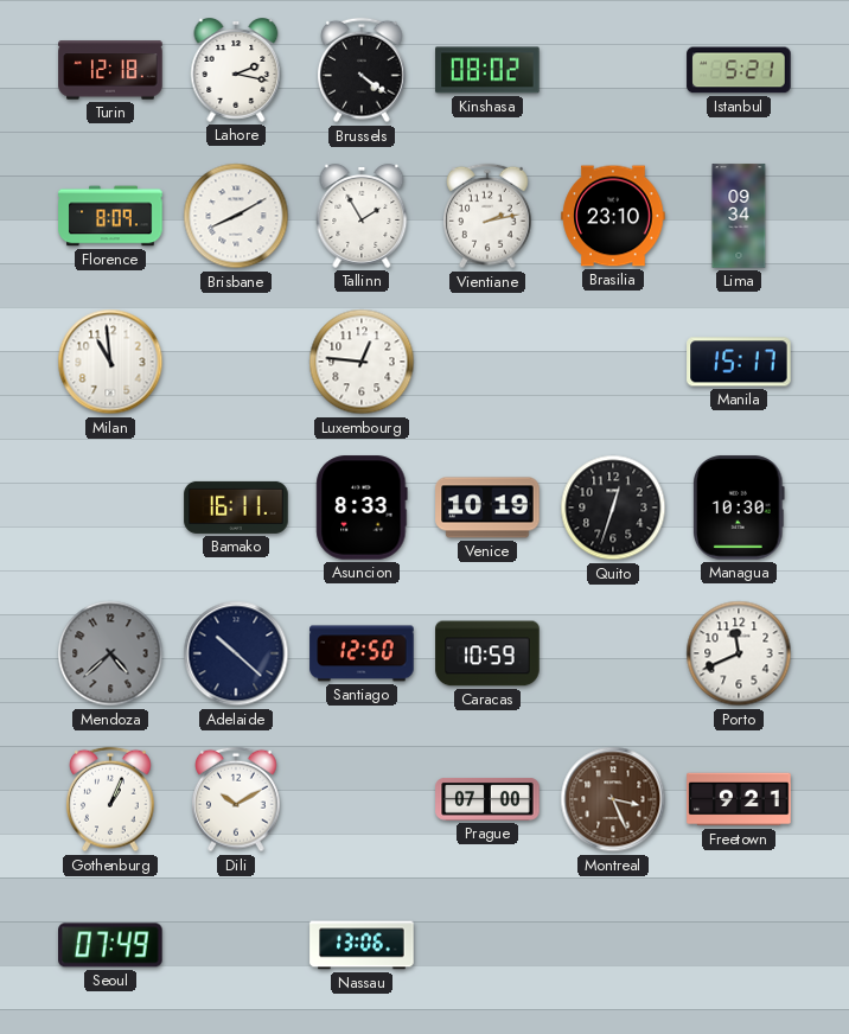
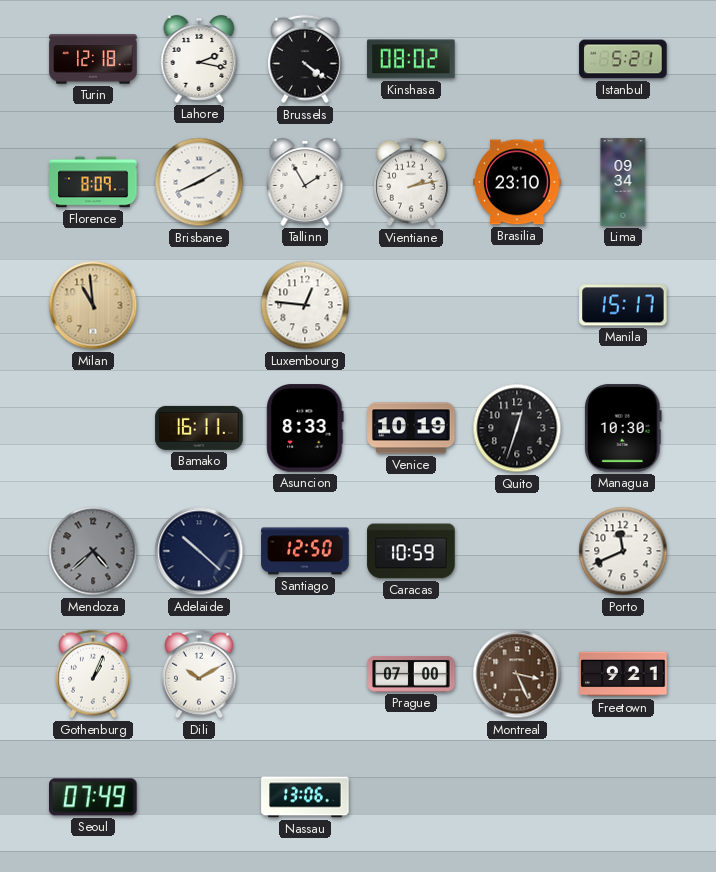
Milan dial: white -> champagne (93, 305)
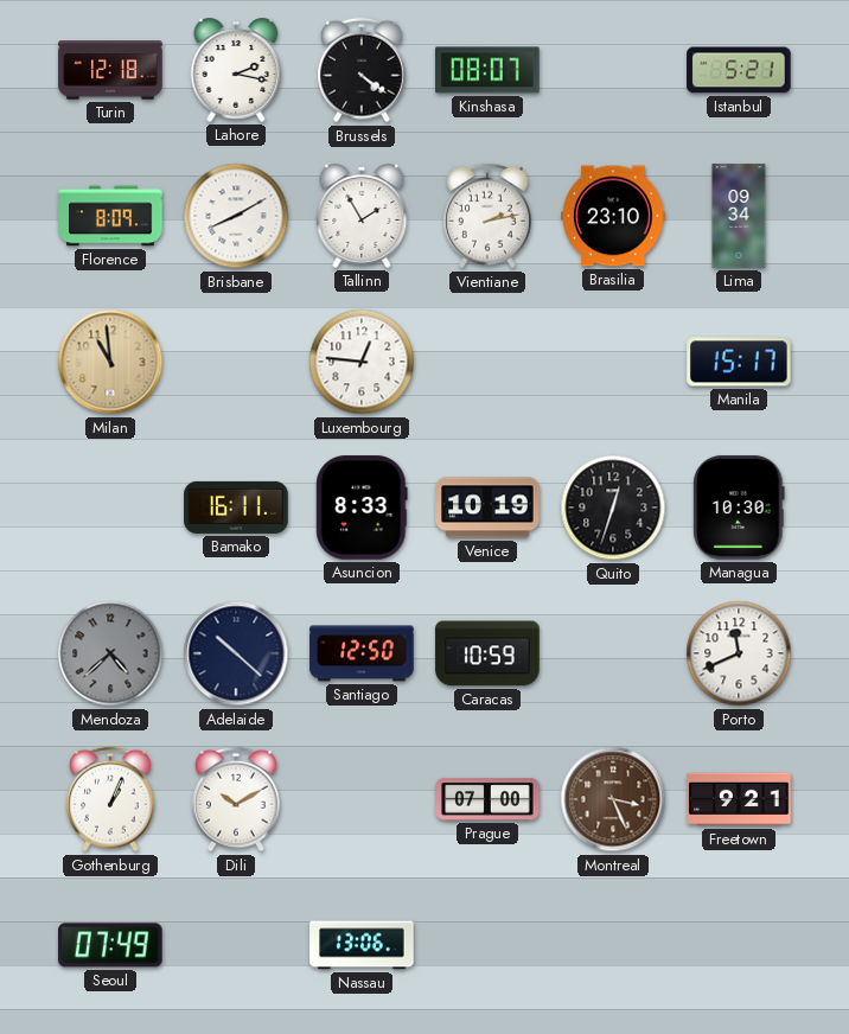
Kinshasa: 08:02 -> 08:07 (487, 70)
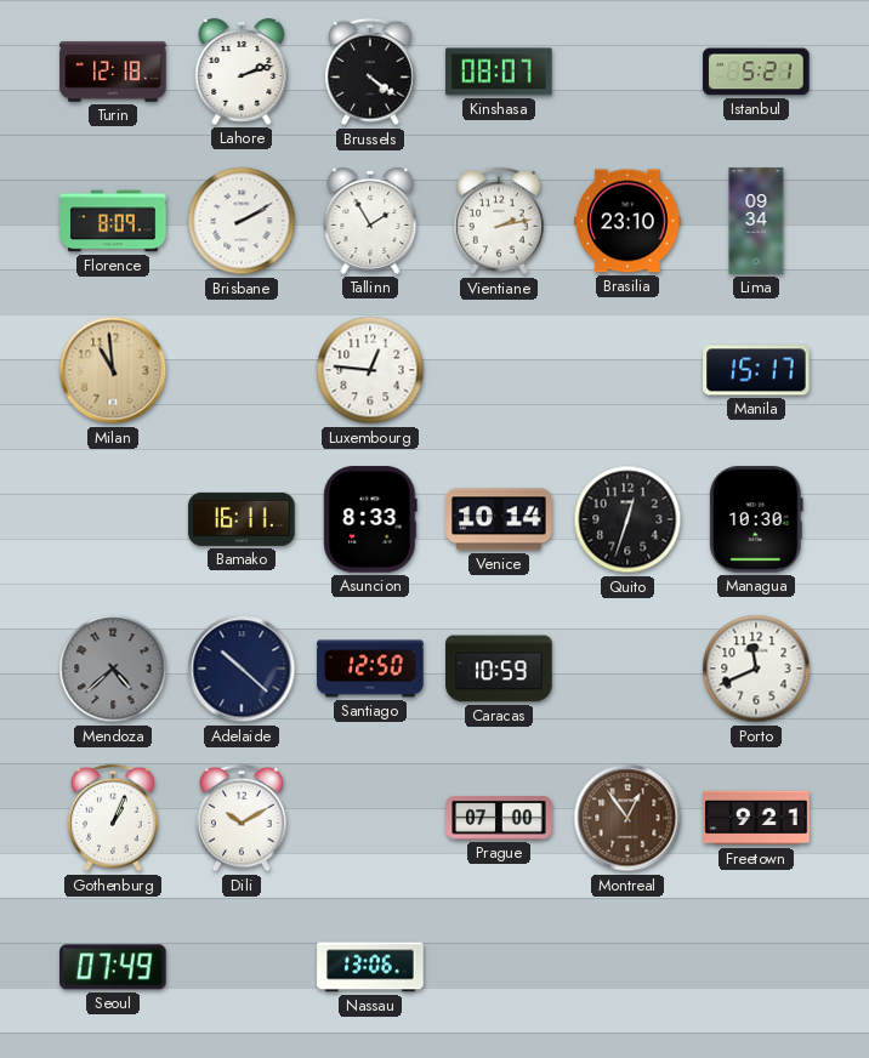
Lahore: 2:17 -> 2:12 (242, 73)
Brisbane: 8:10 -> 2:10 (242, 221)
Venice: 10:19 -> 10:14 (499, 519)
Montreal: 3:26 -> 12:54 (627, 818)
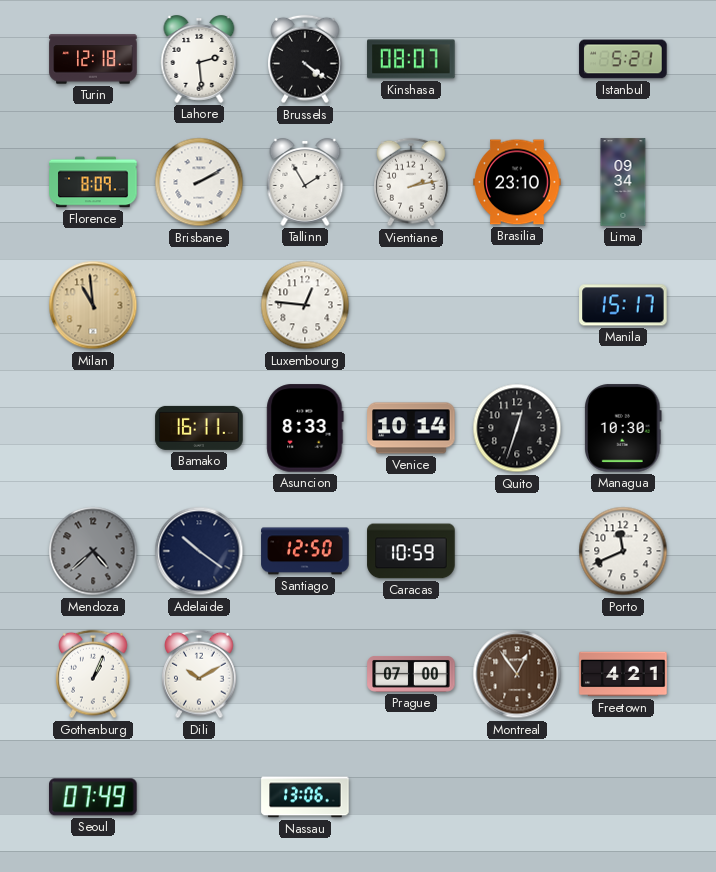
Lahore: 2:12 -> 2:29 (199, 60)
Adelaide: 10:22 -> 10:21 (199, 551)
Freetown: 9:21 -> 4:21 (623, 674)
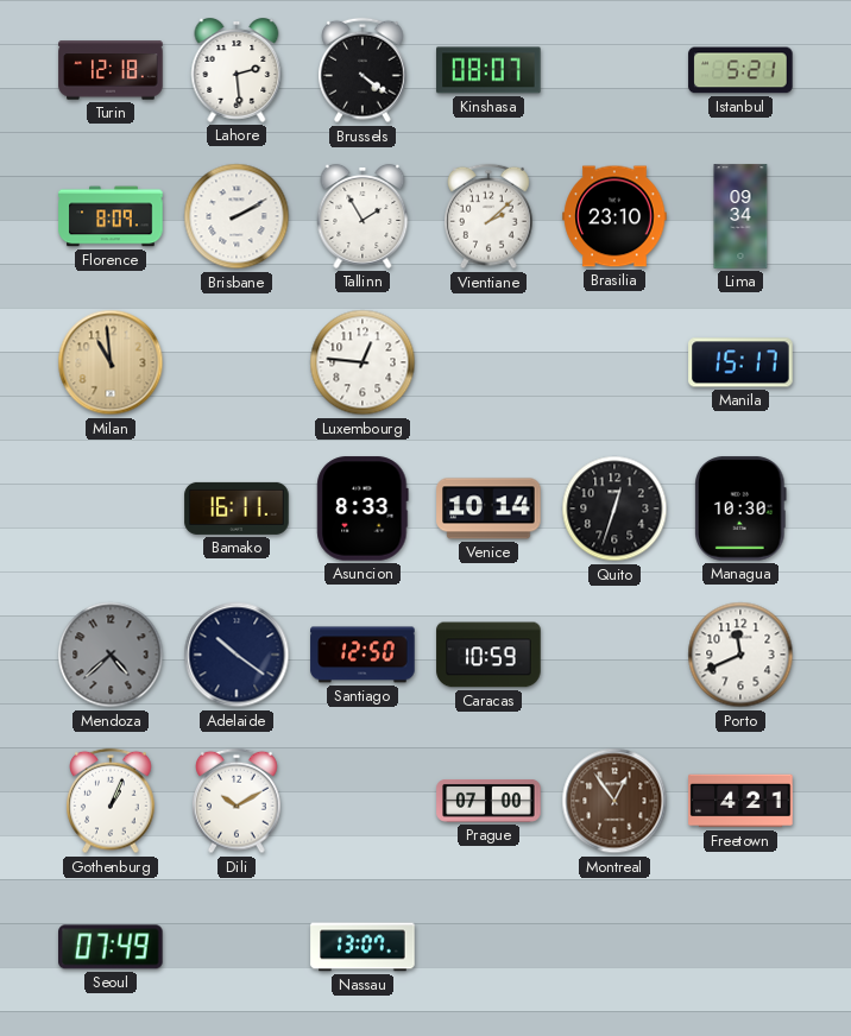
Vientiane: 2:13 -> 2:08 (488, 216)
Nassau: 13:06 -> 13:07 (363, 947)
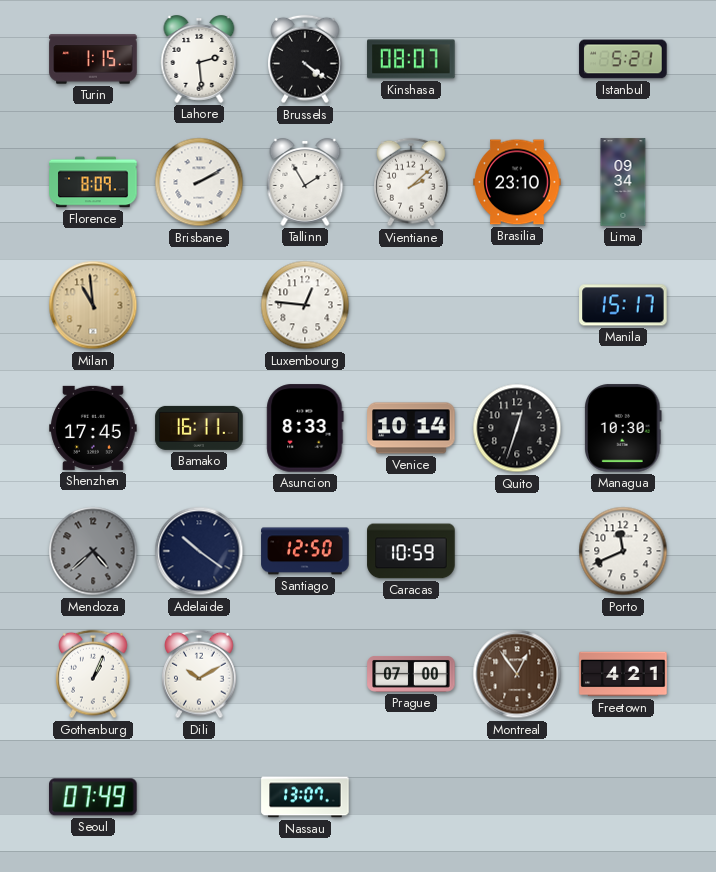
Turin: 12:18 -> 1:15 (93, 59)
Shenzhen: none -> 17:45 (93, 428)
